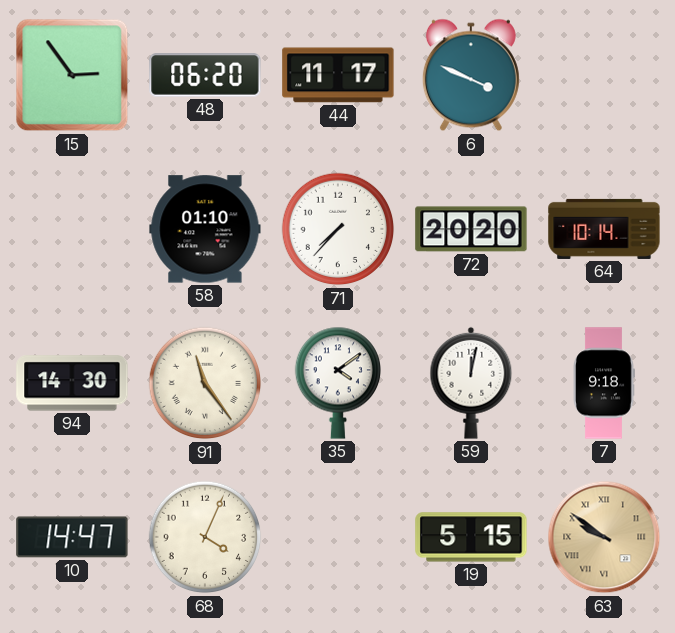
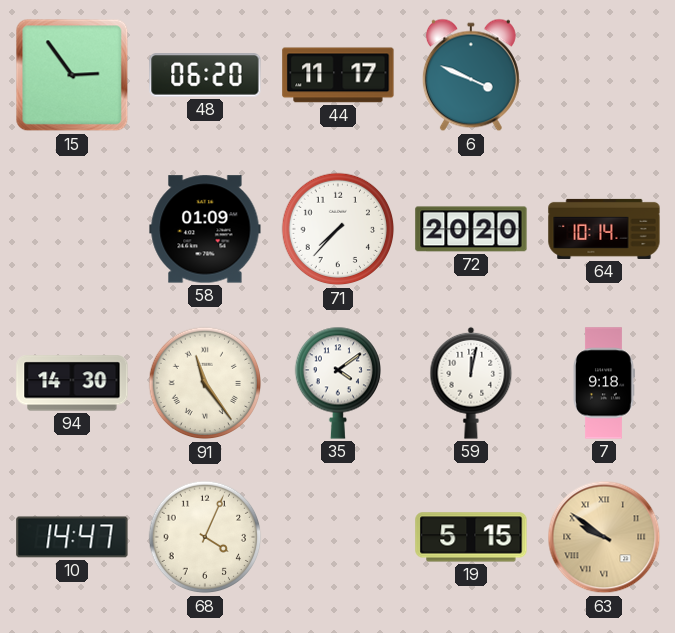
58: 01:10 -> 01:09 (205, 229)
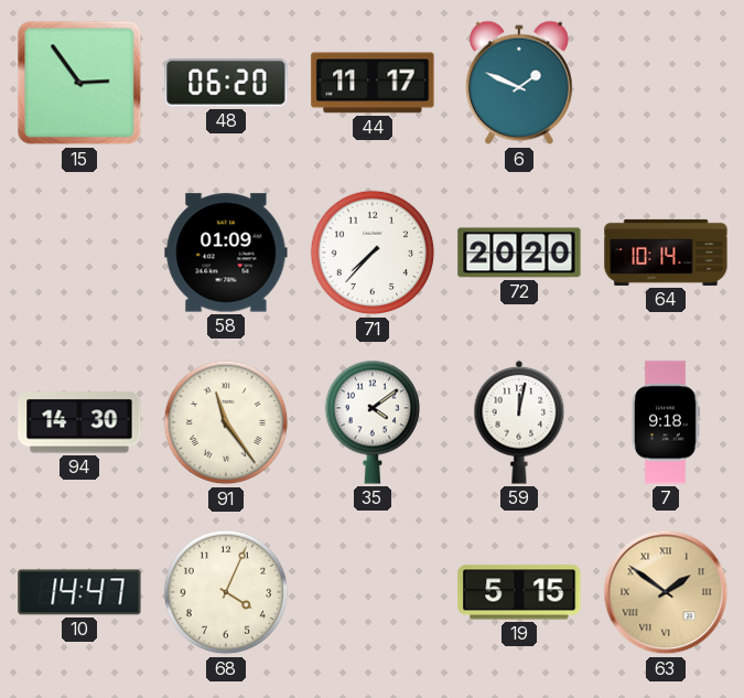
6: 3:49 -> 1:49 (519, 83)
63: 9:51 -> 1:51 (666, 592)
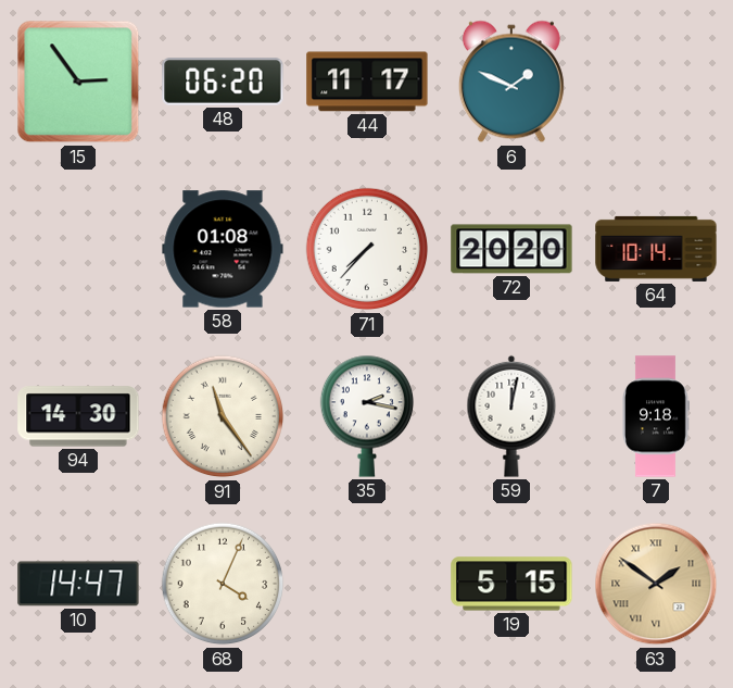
58: 01:09 -> 01:08 (223, 249)
35: 4:09 -> 2:17 (366, 416)
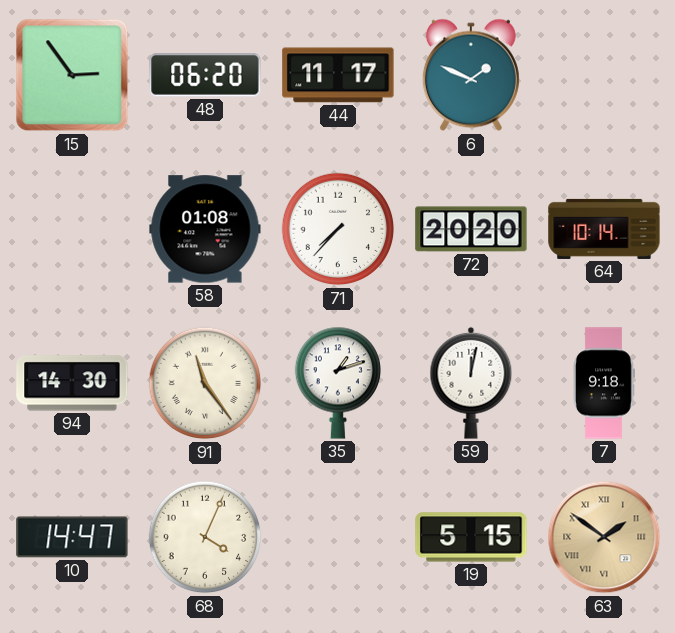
35: 2:17 -> 1:12 (337, 383)
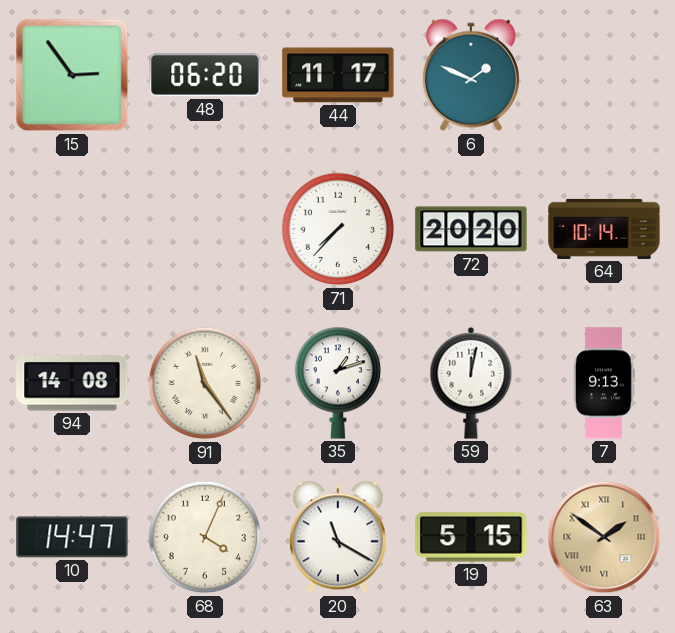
58: 01:08 -> none (205, 229)
94: 14:30 -> 14:08 (72, 383)
7: 9:18 -> 9:13 (604, 383)
20: none -> 11:20 (338, 537)
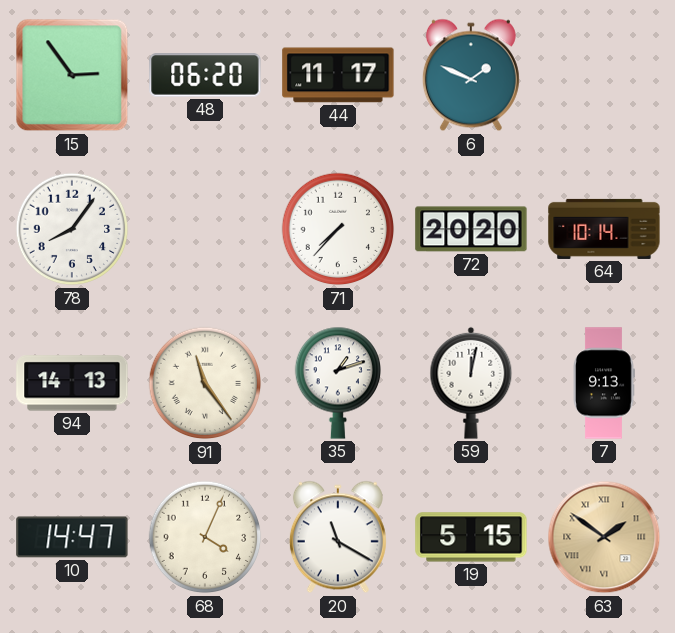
78: none -> 8:06 (72, 229)
94: 14:08 -> 14:13 (72, 383)
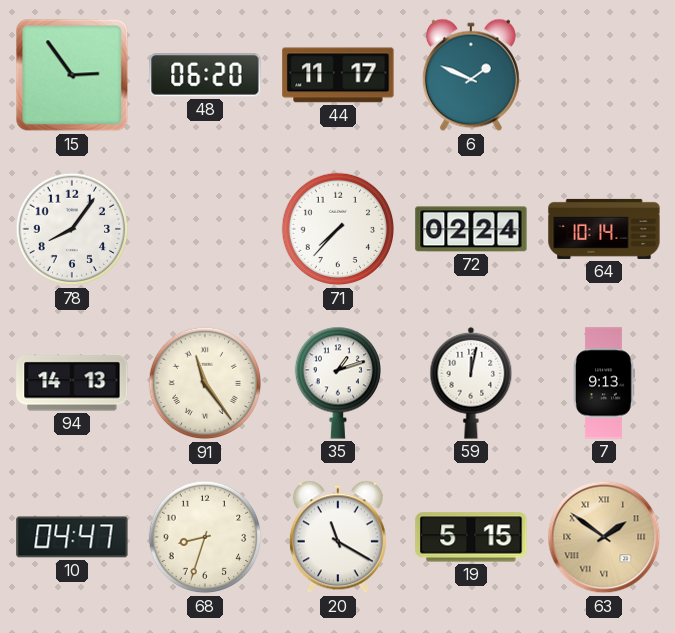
72: 20:20 -> 02:24 (471, 229)
10: 14:47 -> 04:47 (72, 537)
68: 4:04 -> 8:33 (205, 537)
